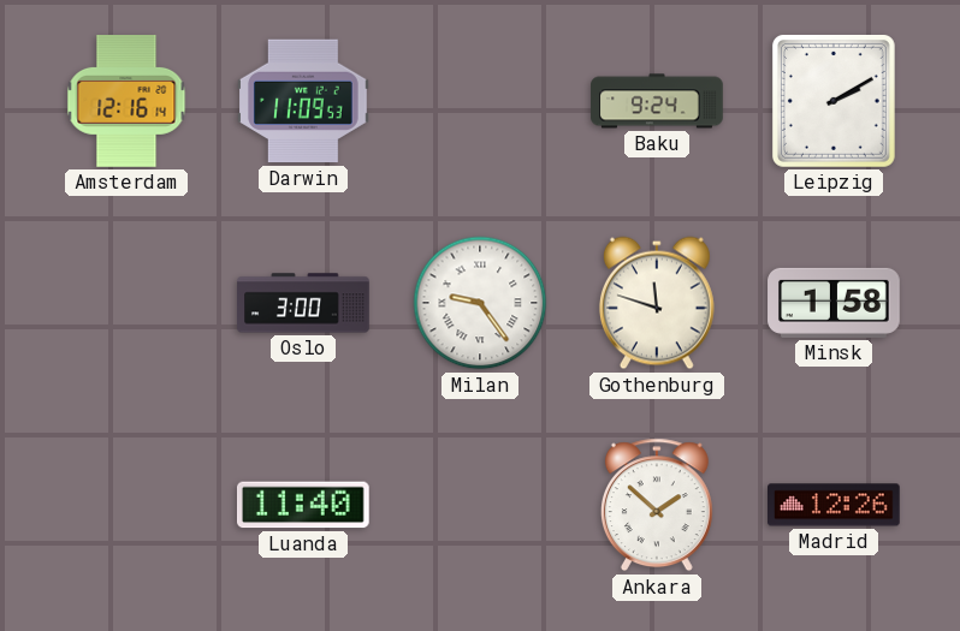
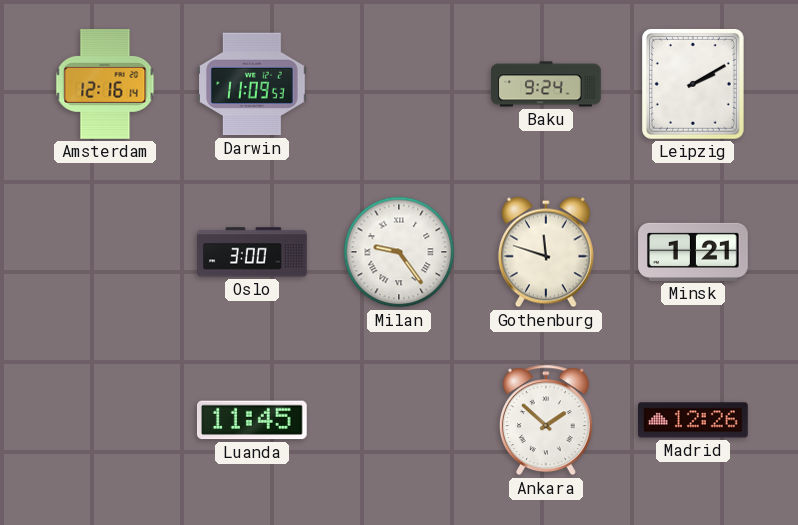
Minsk: 1:58 -> 1:21 (693, 252)
Luanda: 11:40 -> 11:45 (252, 420)
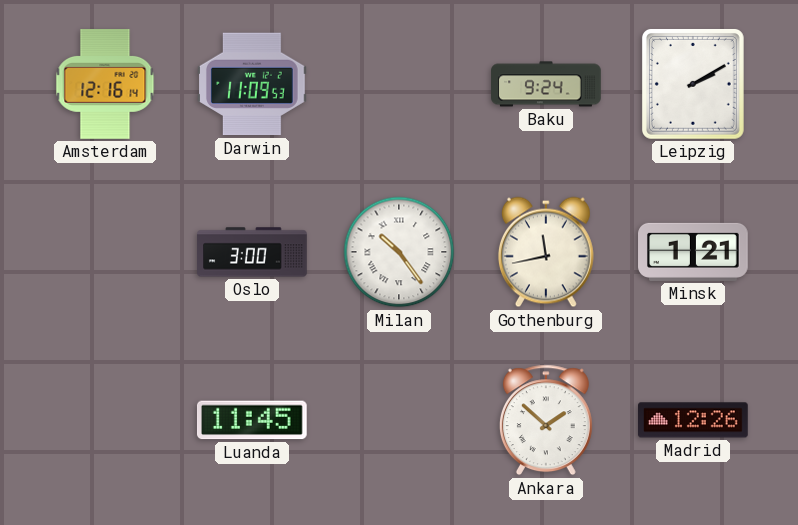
Milan: 9:24 -> 10:24 (399, 252)
Gothenburg: 11:48 -> 11:43 (546, 252)
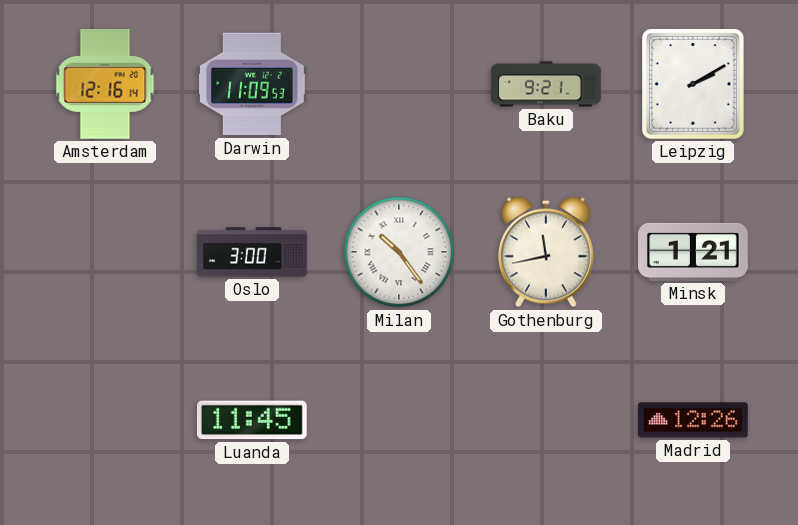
Baku: 9:24 -> 9:21 (546, 84)
Ankara: 1:52 -> none (546, 420)
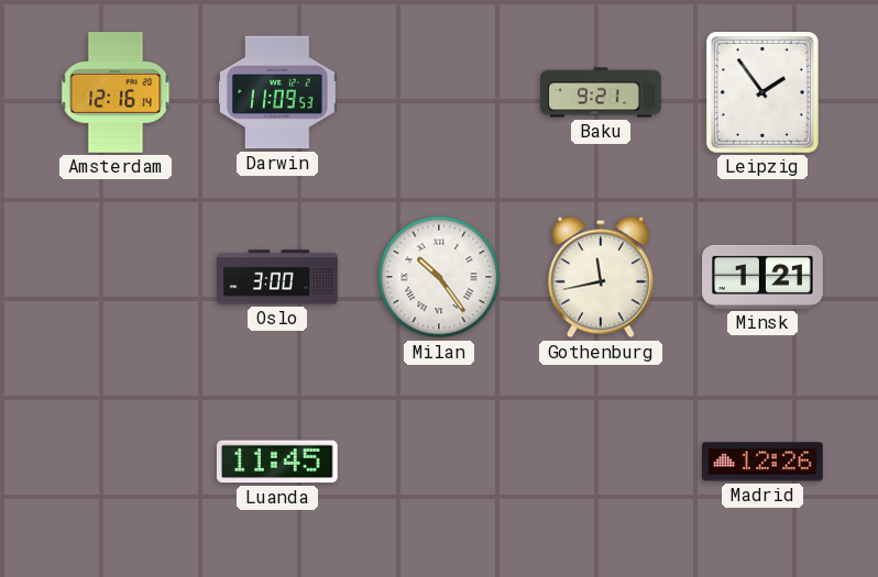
Leipzig: 2:10 -> 1:54 (762, 92)
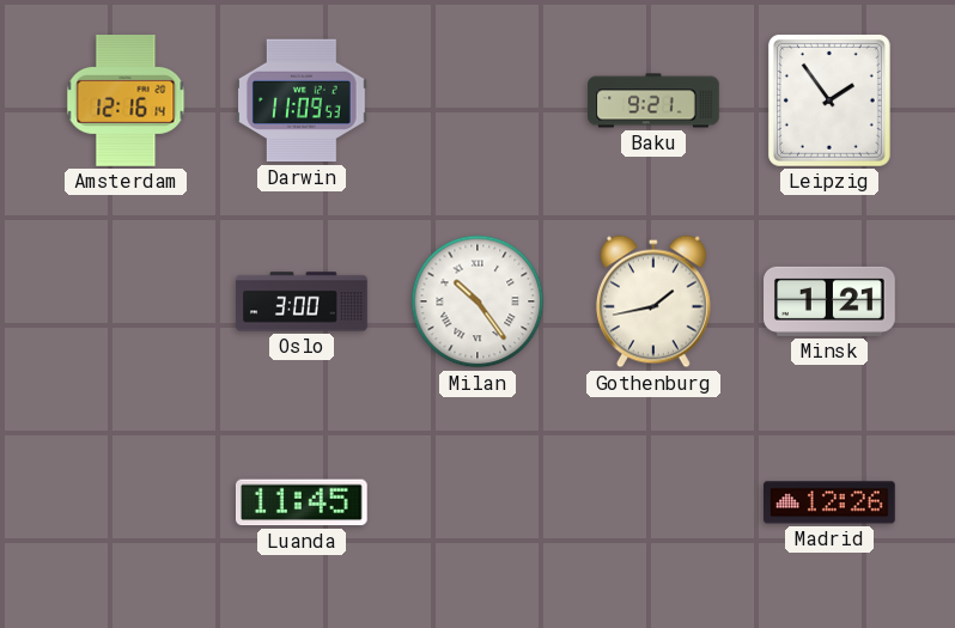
Gothenburg: 11:43 -> 1:43 (653, 301)
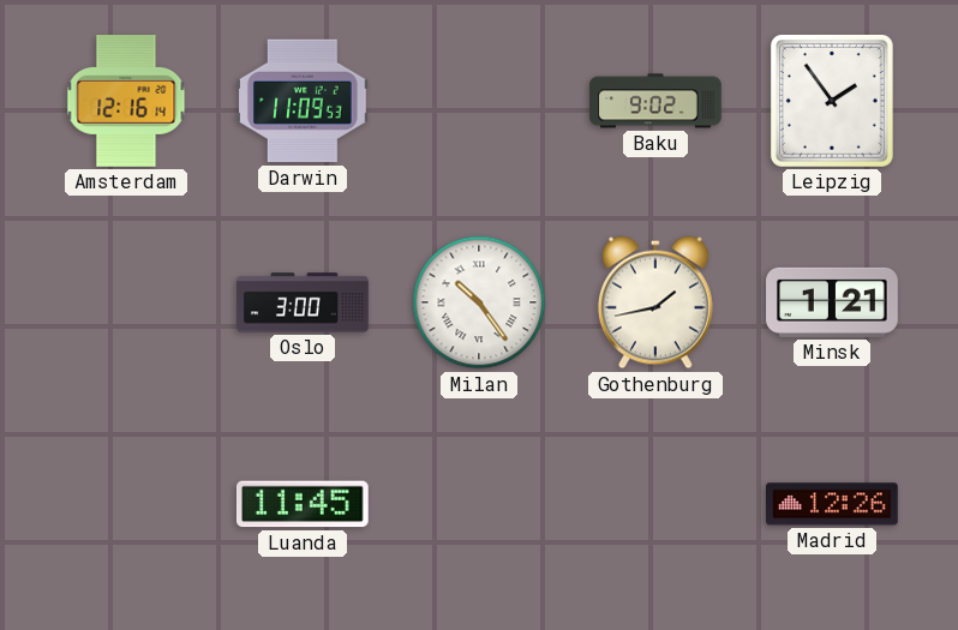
Baku: 9:21 -> 9:02 (655, 101)
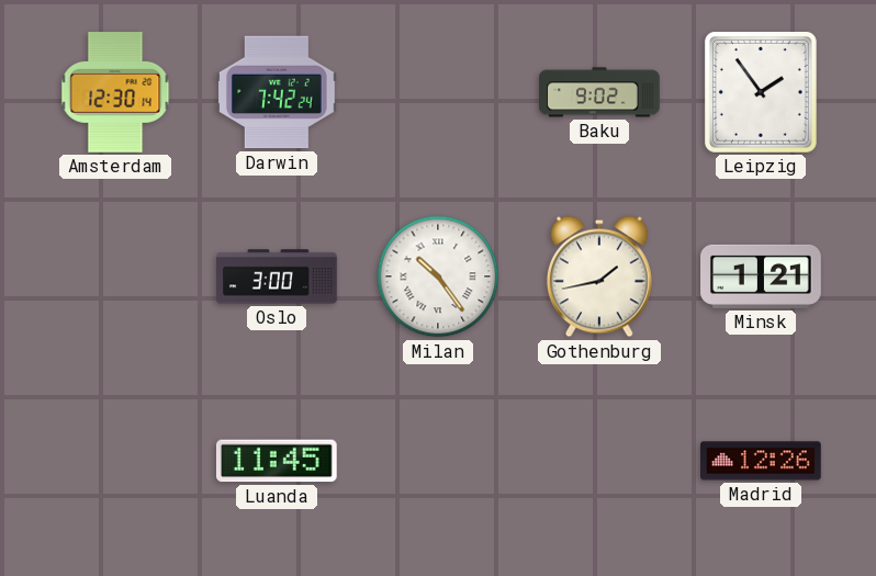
Amsterdam: 12:16 -> 12:30 (115, 93)
Darwin: 11:09 -> 7:42 (278, 92)
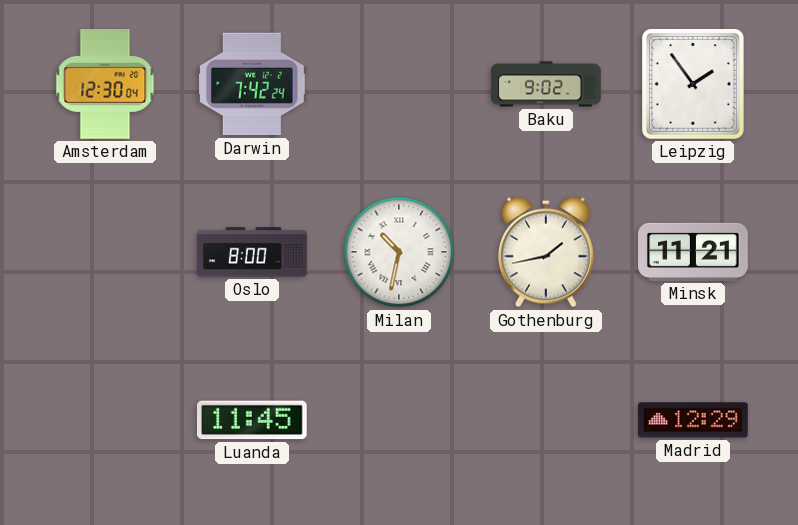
Amsterdam: 12:30:14 -> 12:30:04 (105, 85)
Oslo: 3:00 -> 8:00 (252, 252)
Milan: 10:24 -> 10:32 (399, 252)
Minsk: 1:21 -> 11:21 (693, 252)
Madrid: 12:26 -> 12:29 (694, 420)
